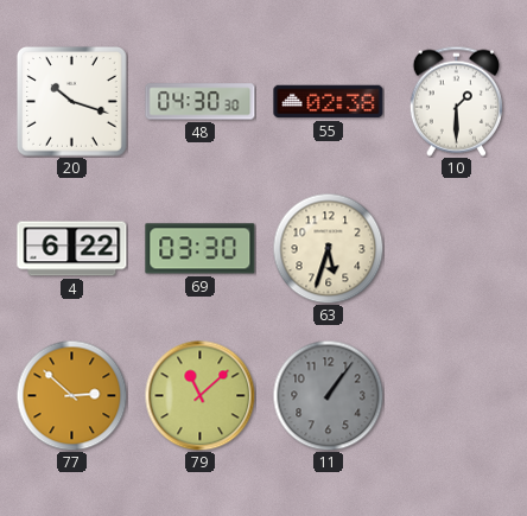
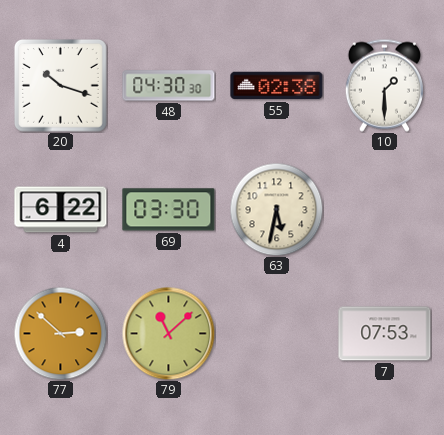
63: 5:33 -> 5:32 (276, 209)
11: 1:06 -> none (328, 395)
7: none -> 07:53 (385, 334)
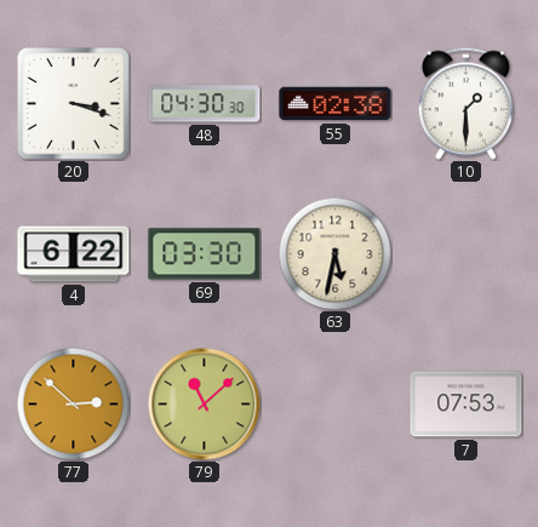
20: 10:18 -> 3:18 (74, 104)
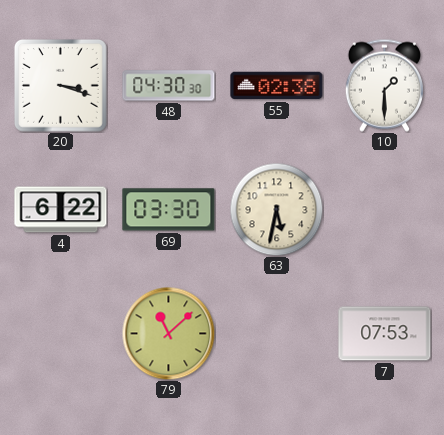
77: 2:52 -> none (73, 403)
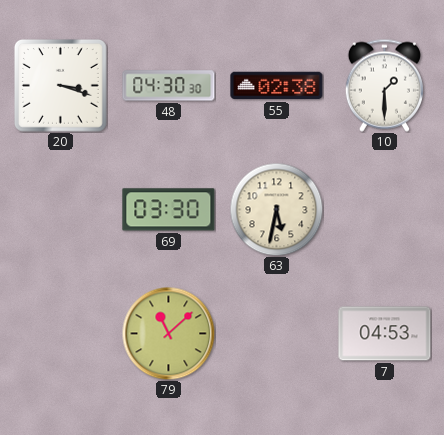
4: 6:22 -> none (61, 210)
7: 07:53 -> 04:53 (385, 334)
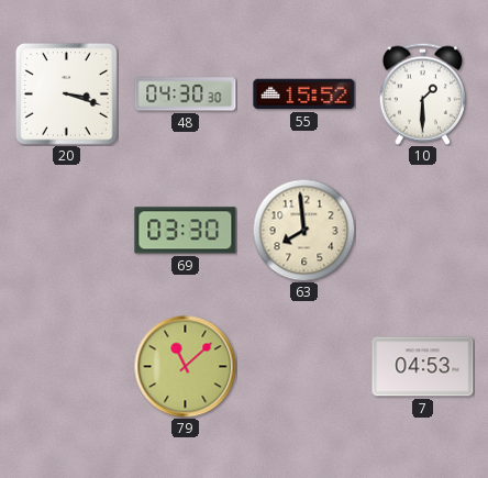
55: 02:38 -> 15:52 (304, 95)
63: 5:32 -> 7:59 (303, 230)
